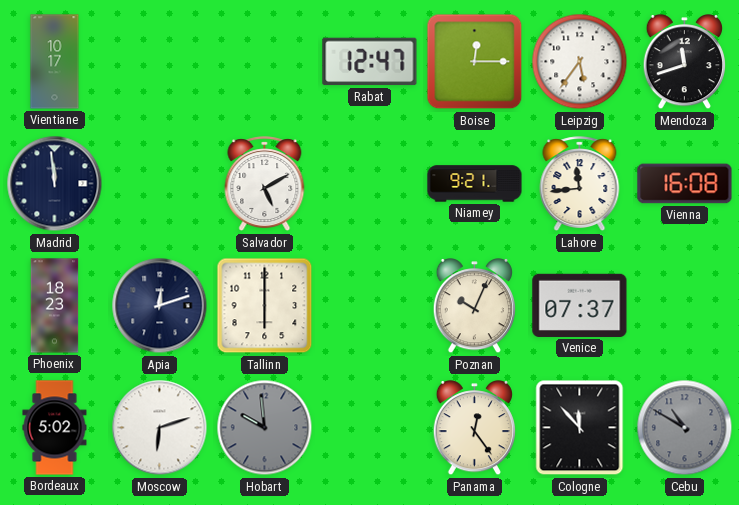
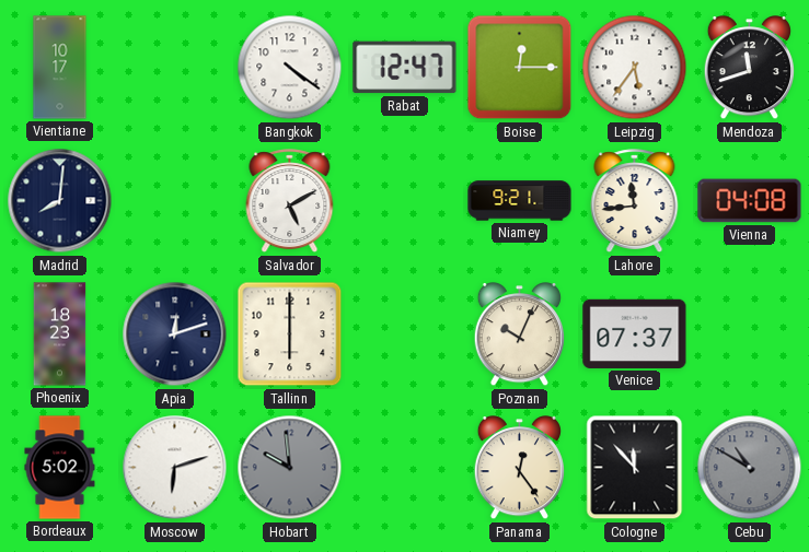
Bangkok: none -> 4:21 (290, 68)
Madrid: 11:59 -> 8:01 (60, 201)
Vienna: 16:08 -> 04:08 (750, 201)
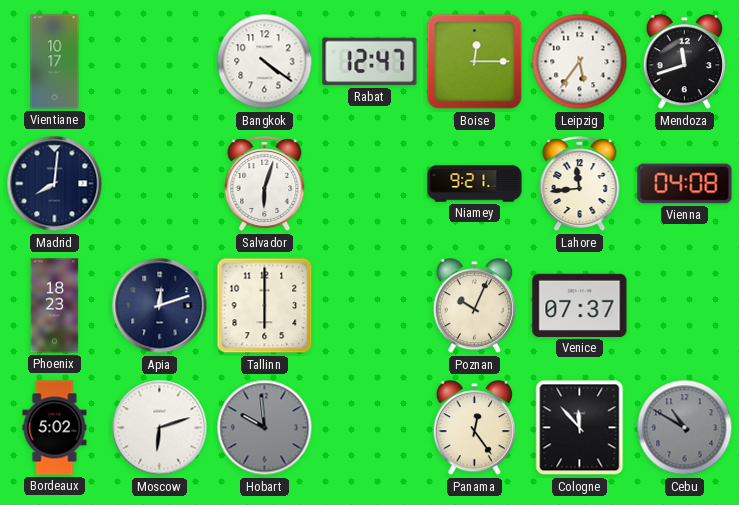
Salvador: 5:10 -> 6:03 (265, 184)
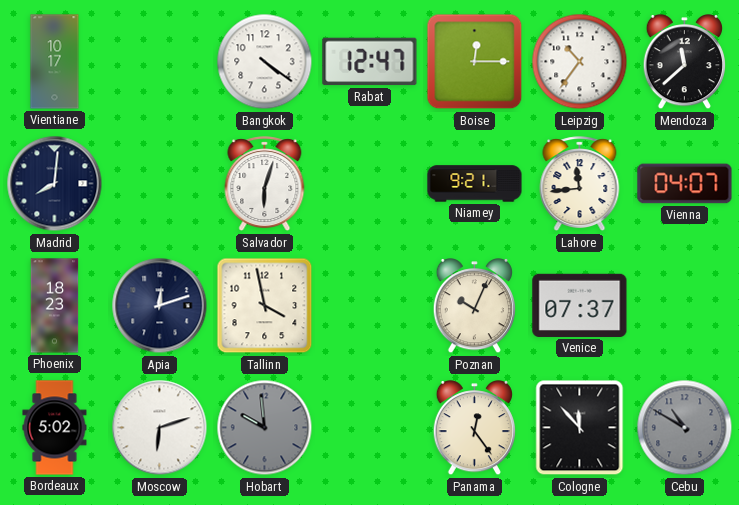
Leipzig: 5:36 -> 10:36 (580, 62)
Mendoza: 11:42 -> 11:38 (684, 62)
Vienna: 04:08 -> 04:07 (685, 184)
Tallinn: 6:00 -> 3:58 (265, 306)
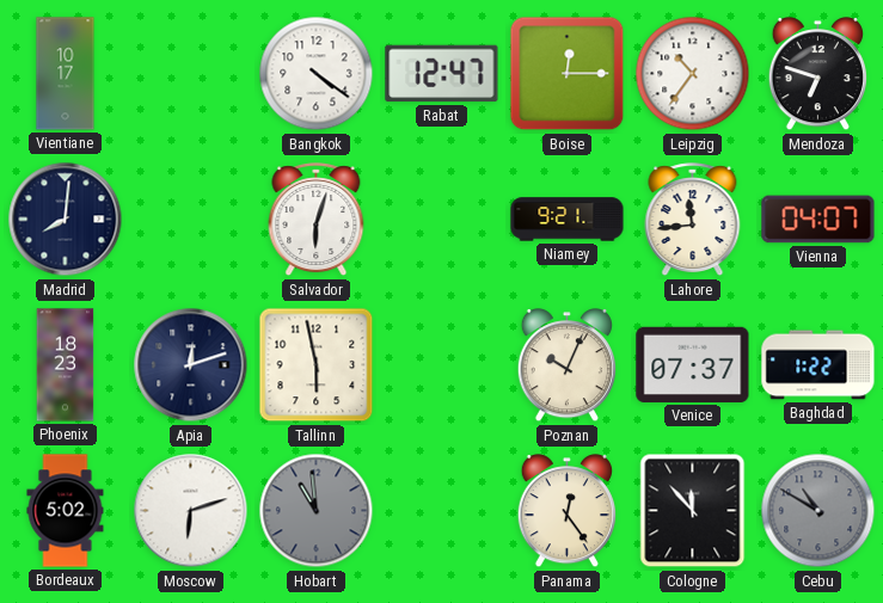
Mendoza: 11:38 -> 6:48 (817, 74)
Tallinn: 3:58 -> 5:58 (317, 365)
Baghdad: none -> 1:22 (818, 365)
Hobart: 9:59 -> 10:59 (317, 511)
